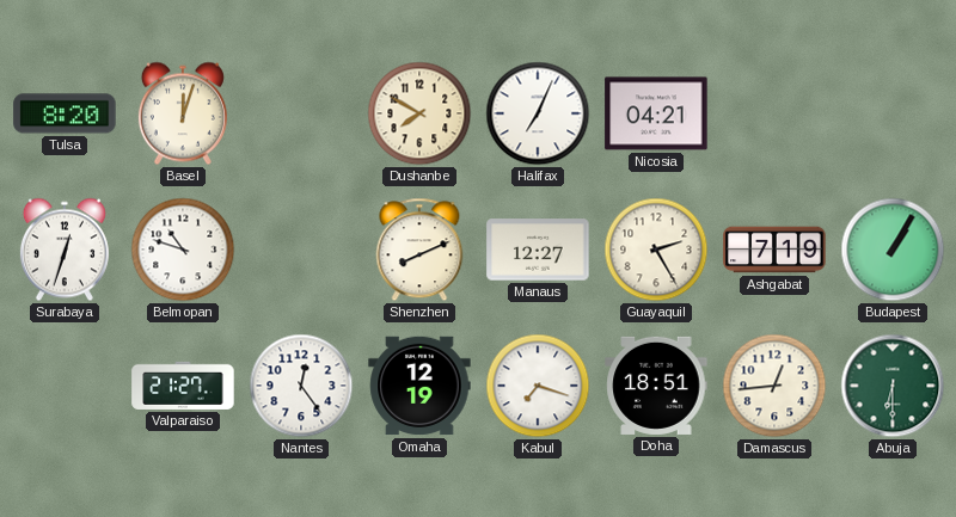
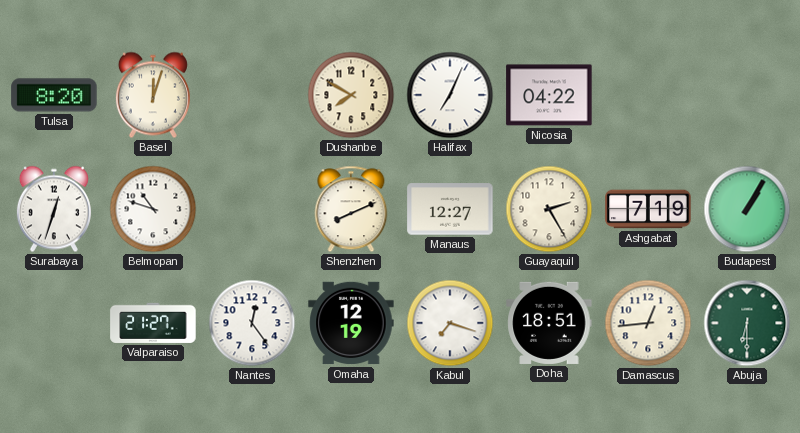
Nicosia: 04:21 -> 04:22 (549, 95)
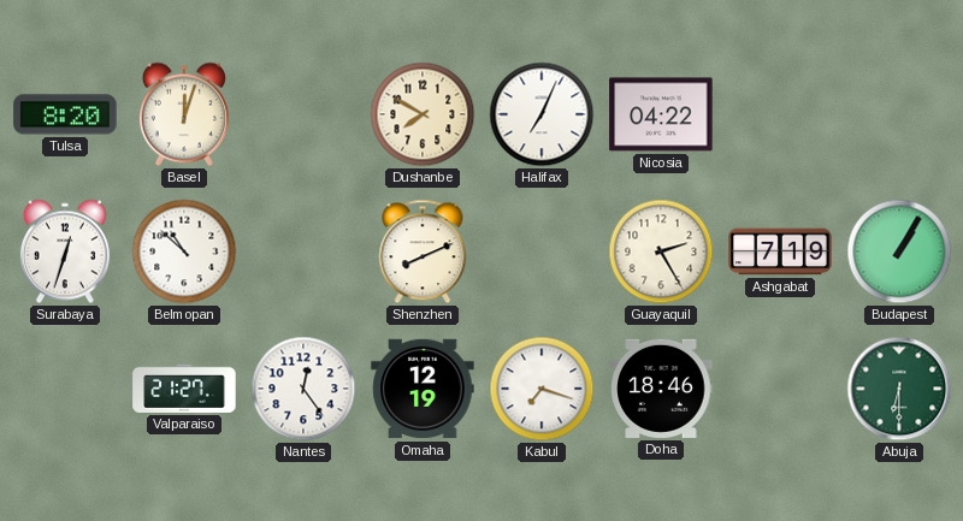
Belmopan: 10:48 -> 10:52 (184, 251)
Manaus: 12:27 -> none (450, 209)
Doha: 18:51 -> 18:46 (661, 389)
Damascus: 12:44 -> none (648, 323)
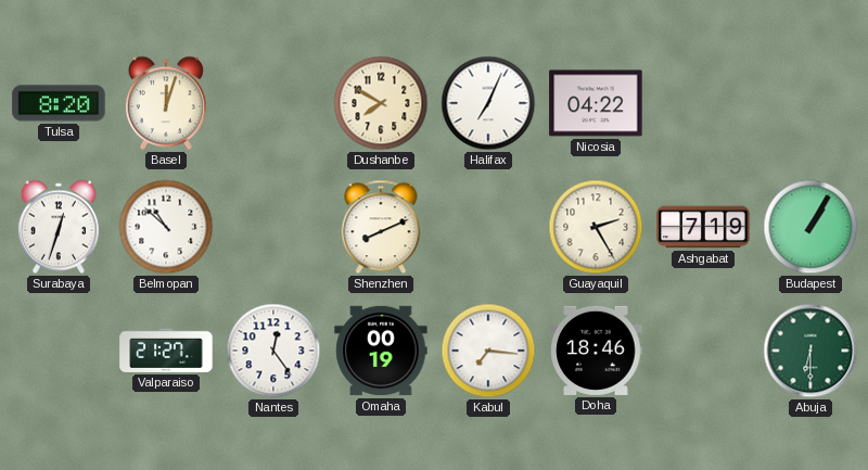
Omaha: 12:19 -> 00:19 (381, 351)
Kabul: 7:18 -> 7:16 (488, 351)
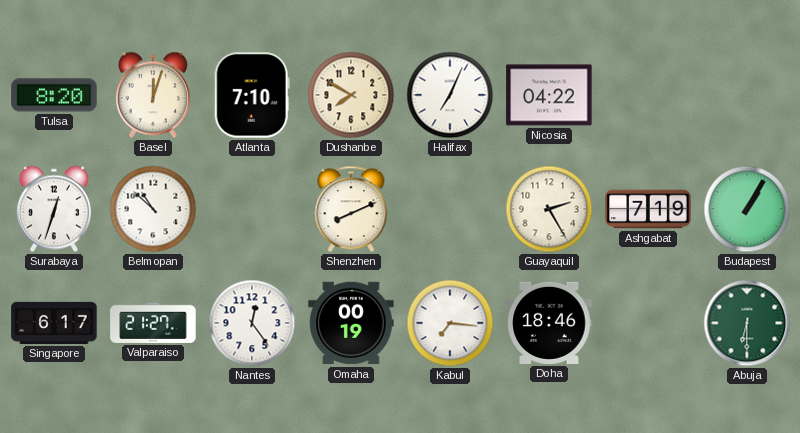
Atlanta: none -> 7:10 (252, 95)
Singapore: none -> 6:17 (54, 323)
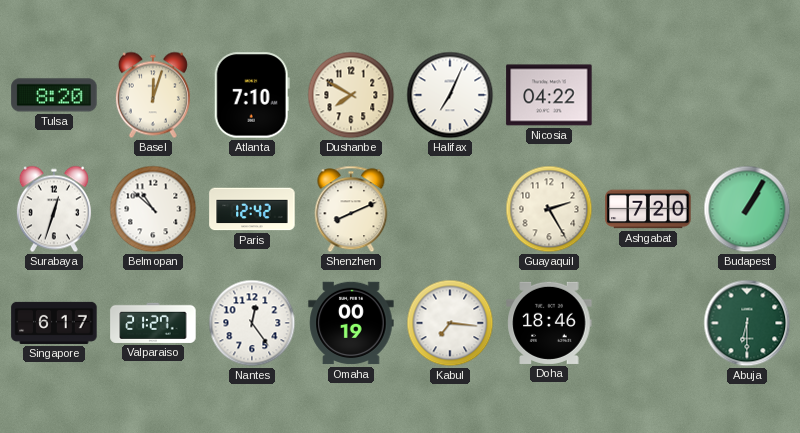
Paris: none -> 12:42 (252, 209)
Ashgabat: 7:19 -> 7:20 (648, 209)
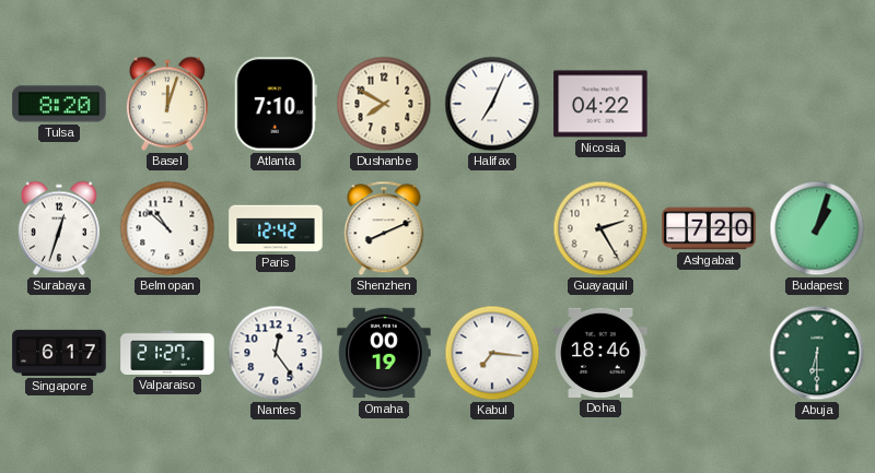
Budapest: 1:05 -> 1:03 (817, 228)
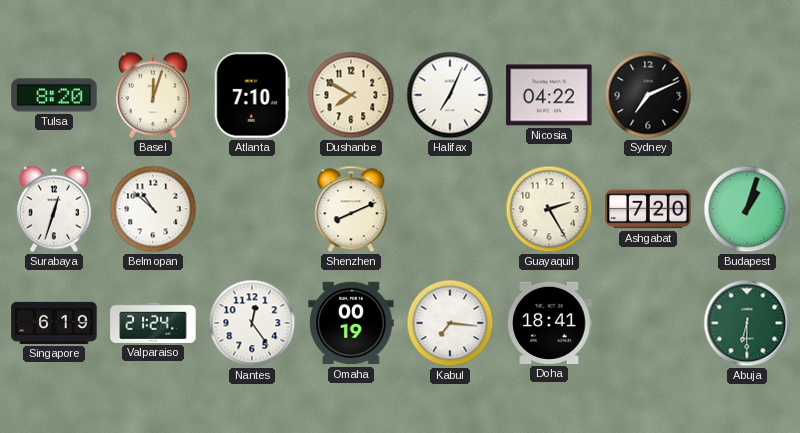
Sydney: none -> 7:11 (648, 95)
Paris: 12:42 -> none (276, 228)
Singapore: 6:17 -> 6:19 (54, 323)
Valparaiso: 21:27 -> 21:24 (153, 323)
Doha: 18:46 -> 18:41 (549, 323)
